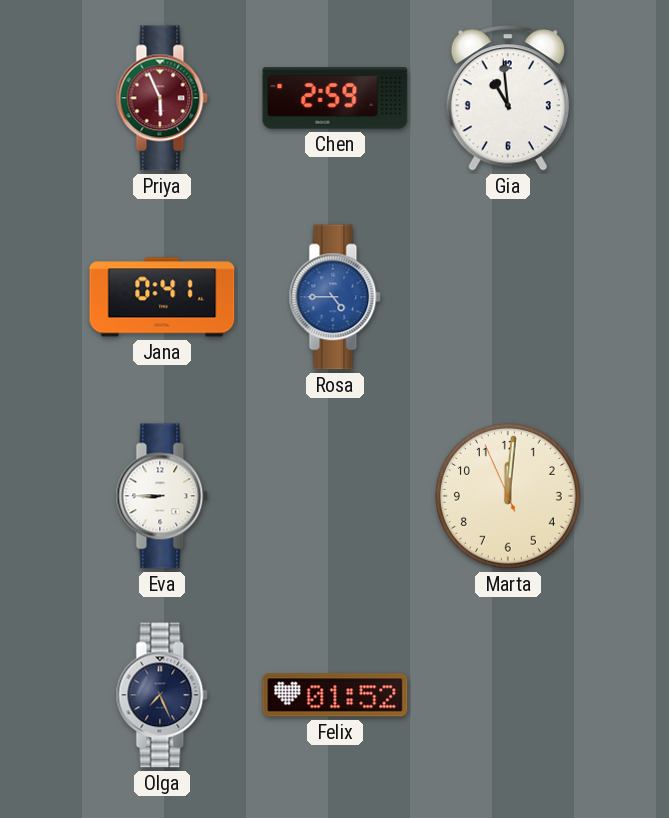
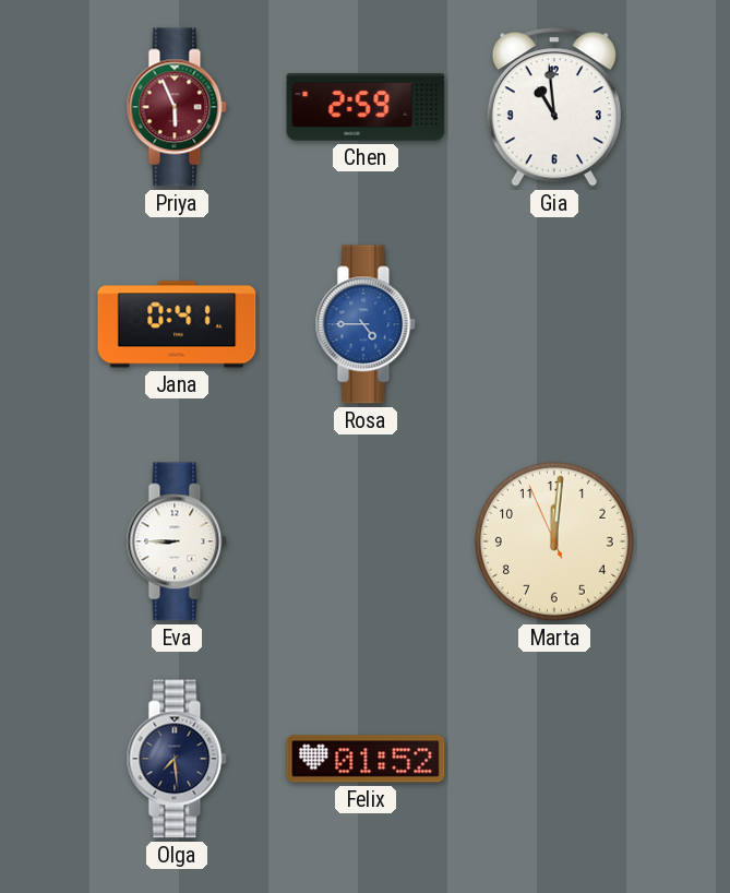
Olga: 7:26 -> 7:29 (177, 759)
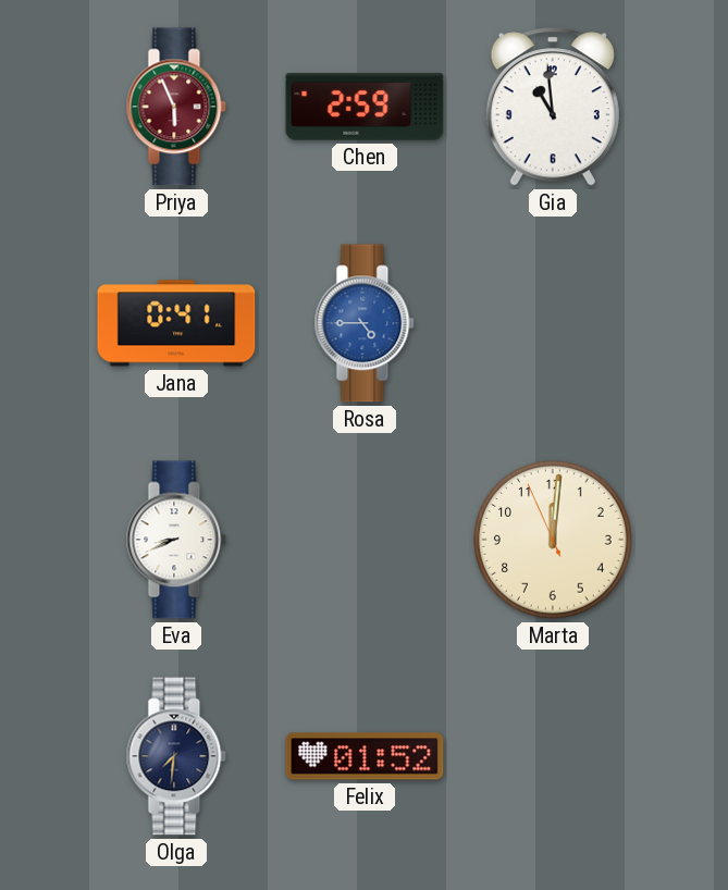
Eva: 8:45 -> 8:41 (176, 540)
Olga: 7:29 -> 7:31 (176, 756)
